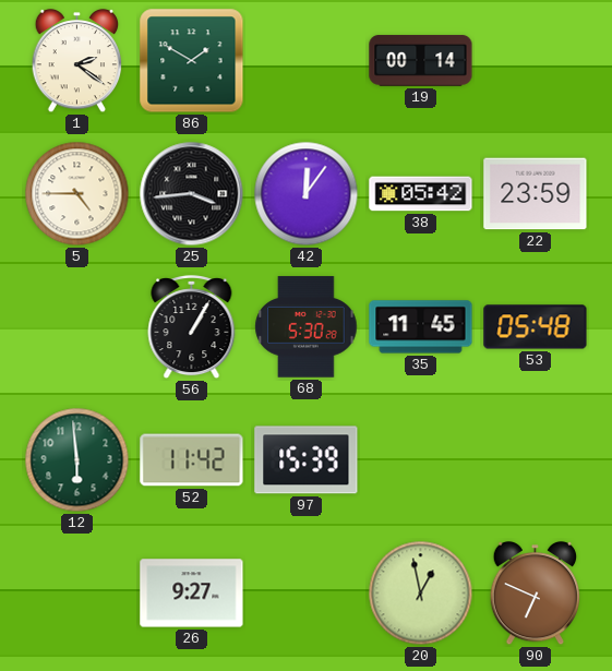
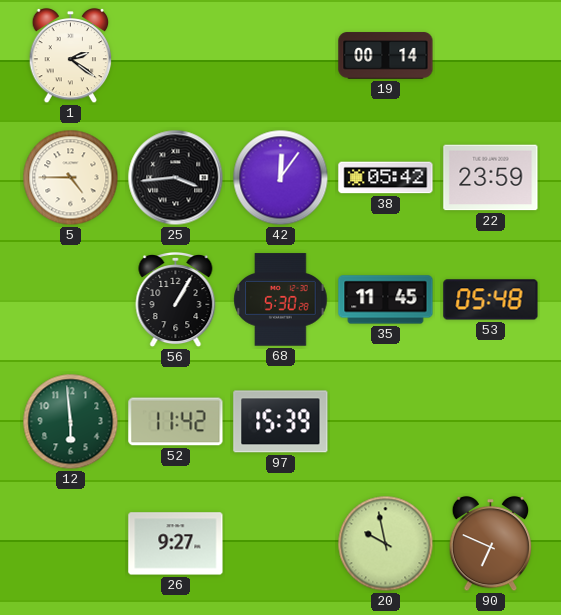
86: 1:50 -> none (192, 61)
20: 12:58 -> 9:58 (386, 544)
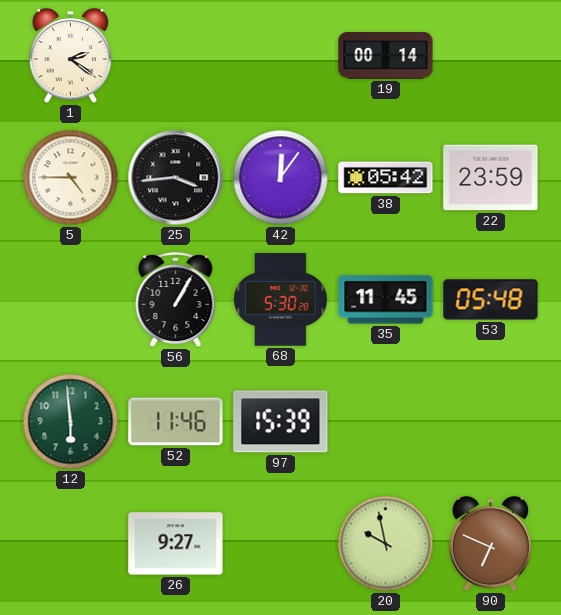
52: 11:42 -> 11:46 (176, 422)
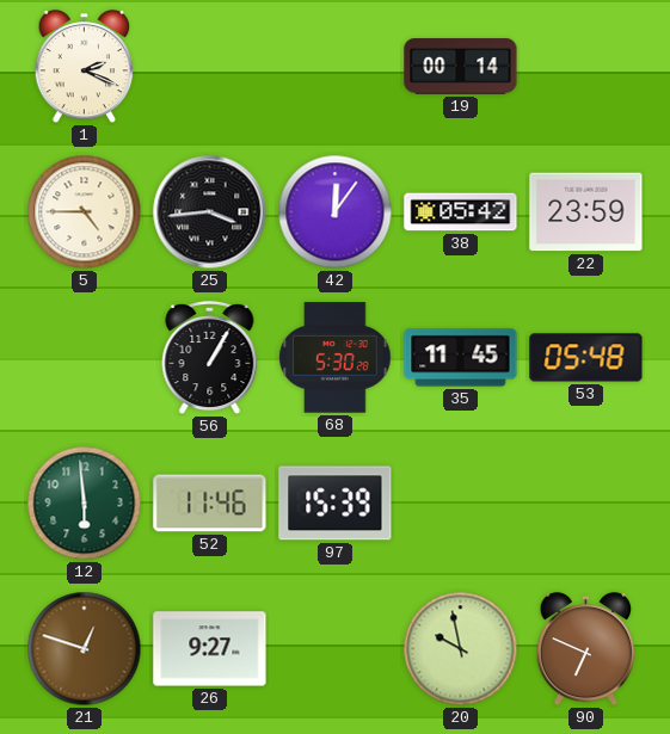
1: 2:21 -> 2:19 (85, 67)
21: none -> 12:48 (85, 649)
